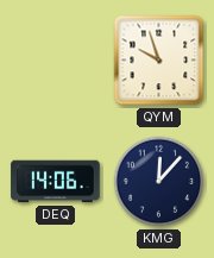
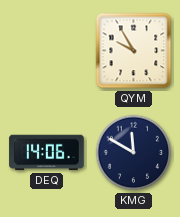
QYM: 9:57 -> 9:55 (134, 51)
KMG: 12:07 -> 11:50 (134, 153)
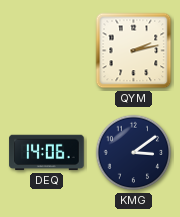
QYM: 9:55 -> 2:13 (134, 51)
KMG: 11:50 -> 3:09 (134, 153)
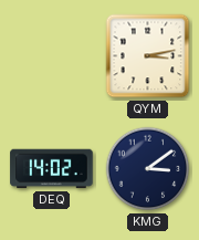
QYM: 2:13 -> 3:13 (148, 56)
DEQ: 14:06 -> 14:02 (52, 169)
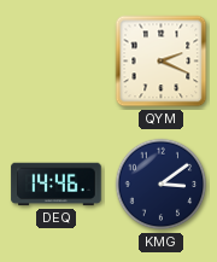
QYM: 3:13 -> 2:19 (162, 62)
DEQ: 14:02 -> 14:46 (57, 185)
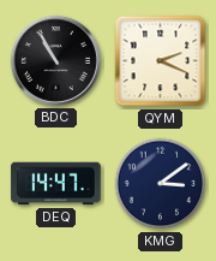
BDC: none -> 10:55 (55, 60)
DEQ: 14:46 -> 14:47 (56, 184)
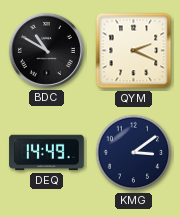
BDC: 10:55 -> 10:50 (46, 50)
DEQ: 14:47 -> 14:49 (47, 153)
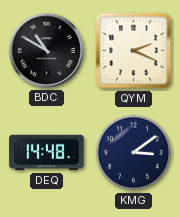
DEQ: 14:49 -> 14:48 (47, 153)
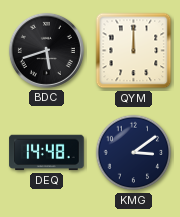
BDC: 10:50 -> 5:42 (46, 50)
QYM: 2:19 -> 12:00 (134, 51)
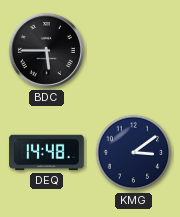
BDC: 5:42 -> 5:45 (46, 50)
QYM: 12:00 -> none (134, 51)
